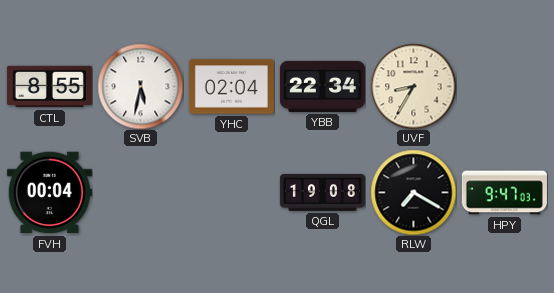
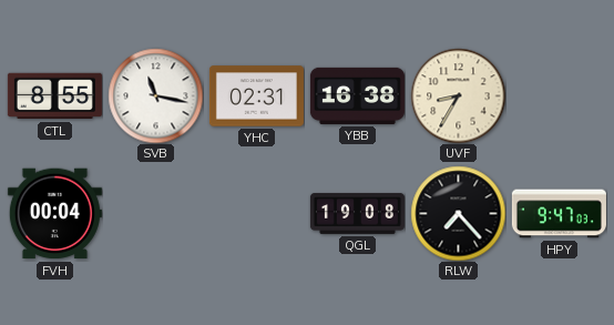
SVB: 5:32 -> 11:17 (155, 95)
YHC: 02:04 -> 02:31 (256, 97)
YBB: 22:34 -> 16:38 (357, 95)
RLW: 7:20 -> 7:23 (458, 213)
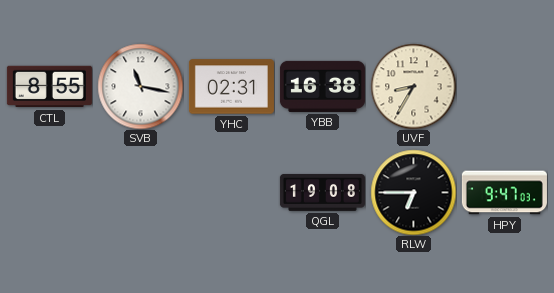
FVH: 00:04 -> none (54, 214)
RLW: 7:23 -> 6:45 (413, 192)
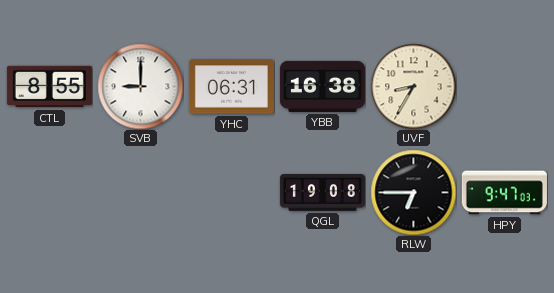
SVB: 11:17 -> 9:00 (140, 86)
YHC: 02:31 -> 06:31 (231, 87)
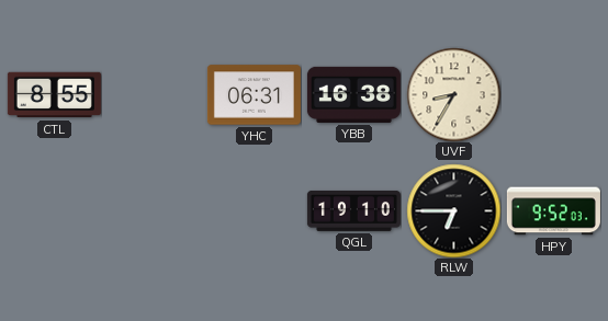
SVB: 9:00 -> none (140, 86)
QGL: 19:08 -> 19:10 (353, 210)
HPY: 9:47 -> 9:52 (553, 211)
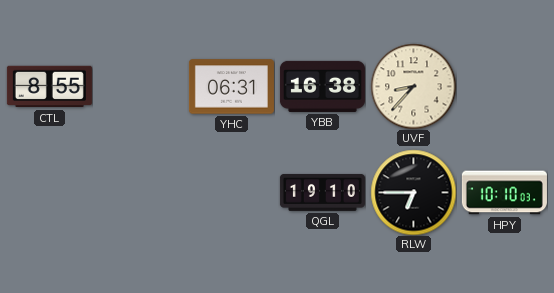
UVF: 8:35 -> 8:37 (413, 86)
HPY: 9:52 -> 10:10 (504, 193)
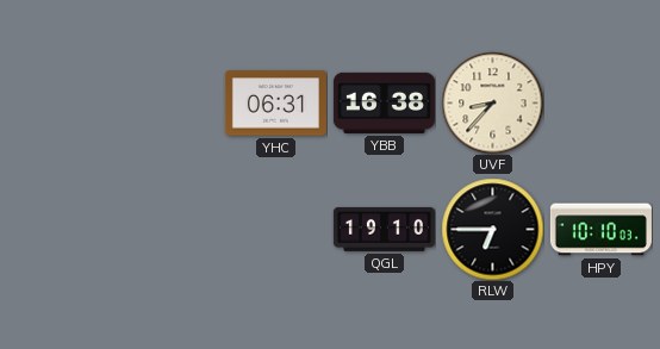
CTL: 8:55 -> none (49, 87)
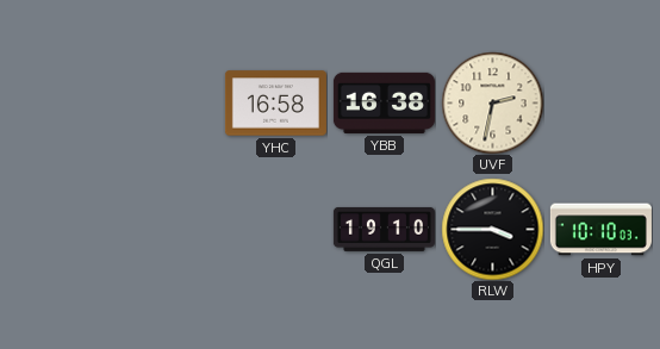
YHC: 06:31 -> 16:58 (275, 104)
UVF: 8:37 -> 2:32 (492, 102)
RLW: 6:45 -> 3:45 (492, 229)
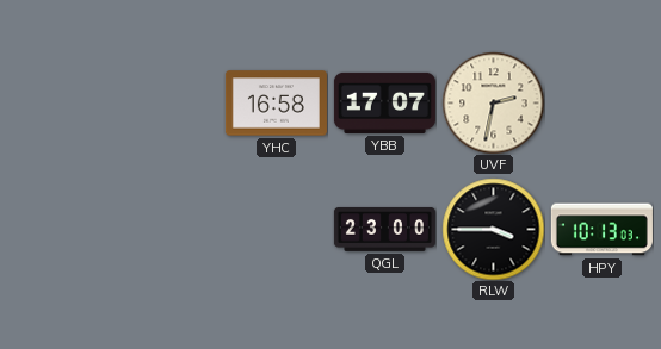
YBB: 16:38 -> 17:07 (384, 102)
QGL: 19:10 -> 23:00 (384, 229)
HPY: 10:10 -> 10:13 (601, 230)
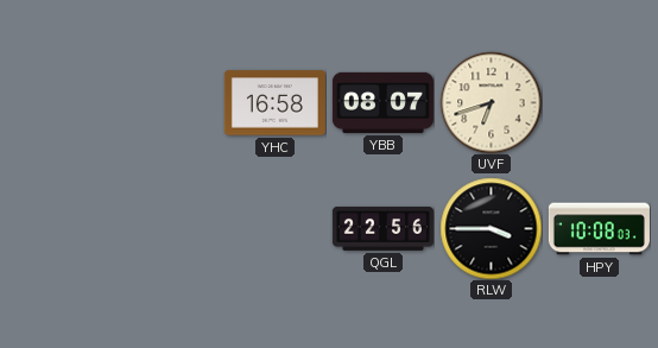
YBB: 17:07 -> 08:07 (382, 102)
UVF: 2:32 -> 6:42 (491, 102)
QGL: 23:00 -> 22:56 (382, 228)
HPY: 10:13 -> 10:08 (599, 229)
